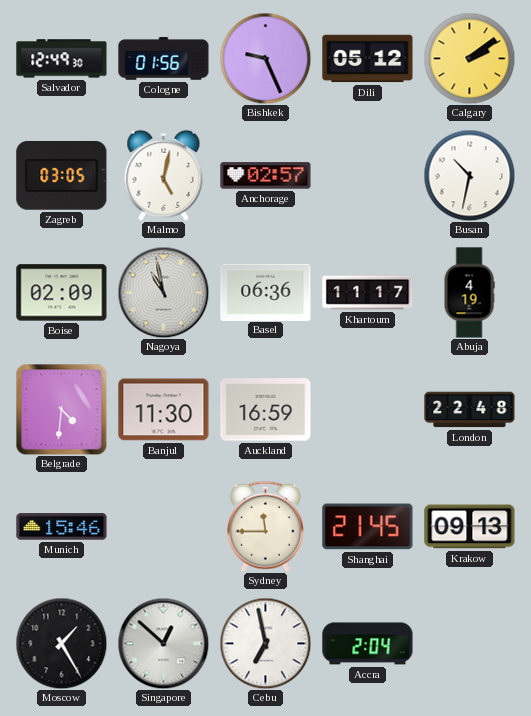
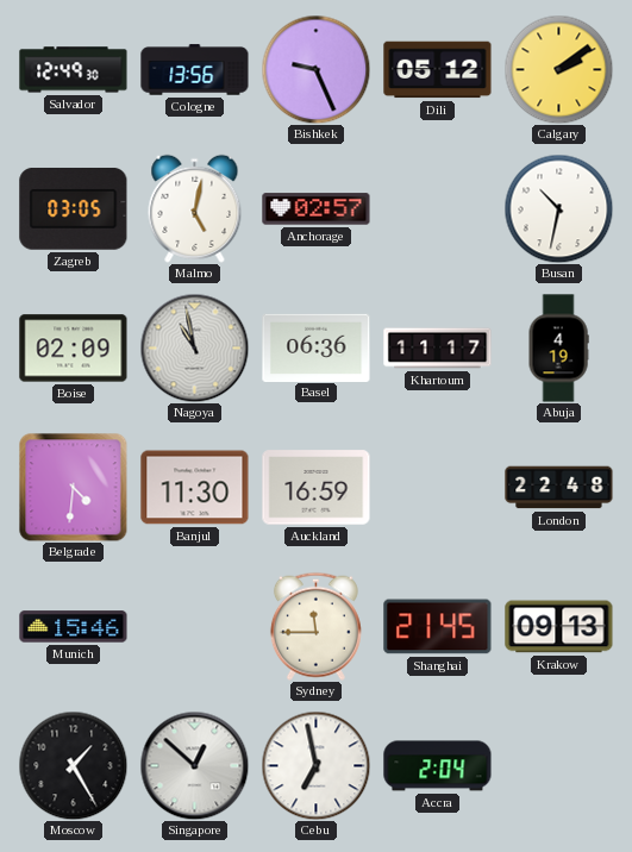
Cologne: 01:56 -> 13:56 (195, 70)
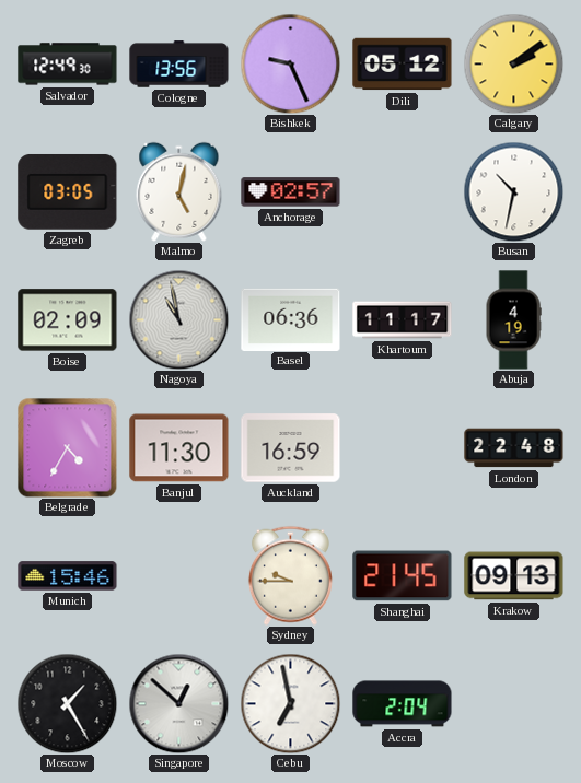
Belgrade: 4:31 -> 4:35 (67, 447)
Sydney: 11:45 -> 9:45 (290, 575)
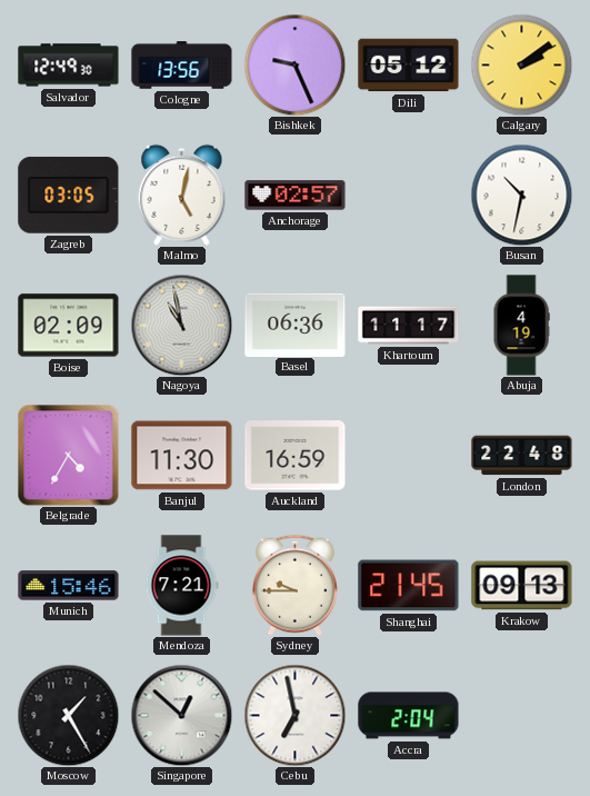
Mendoza: none -> 7:21 (181, 586)
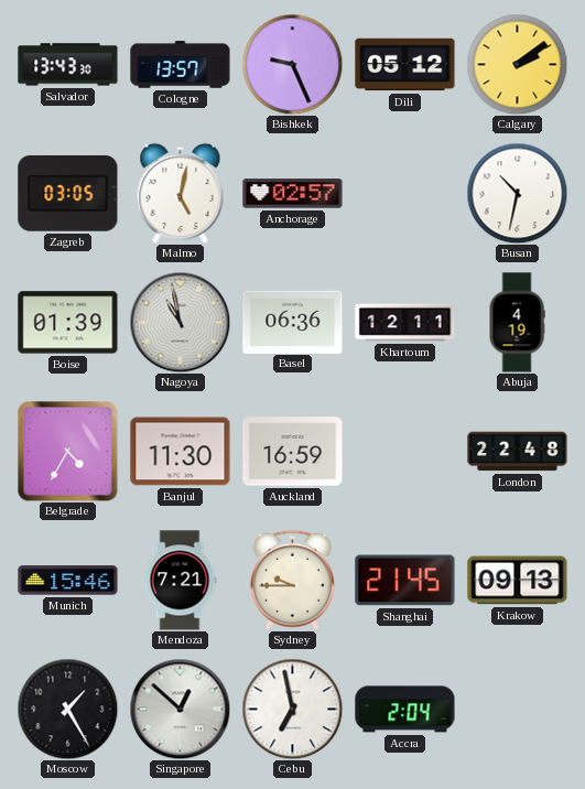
Salvador: 12:49 -> 13:43 (68, 65)
Cologne: 13:56 -> 13:57 (181, 65)
Boise: 02:09 -> 01:39 (68, 323)
Khartoum: 11:17 -> 12:11 (405, 323)
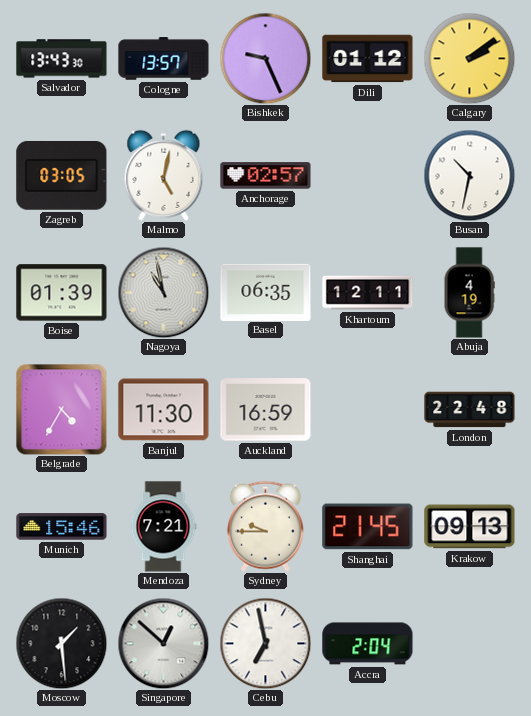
Dili: 05:12 -> 01:12 (368, 59)
Basel: 06:36 -> 06:35 (266, 292)
Moscow: 1:25 -> 1:29 (61, 643)
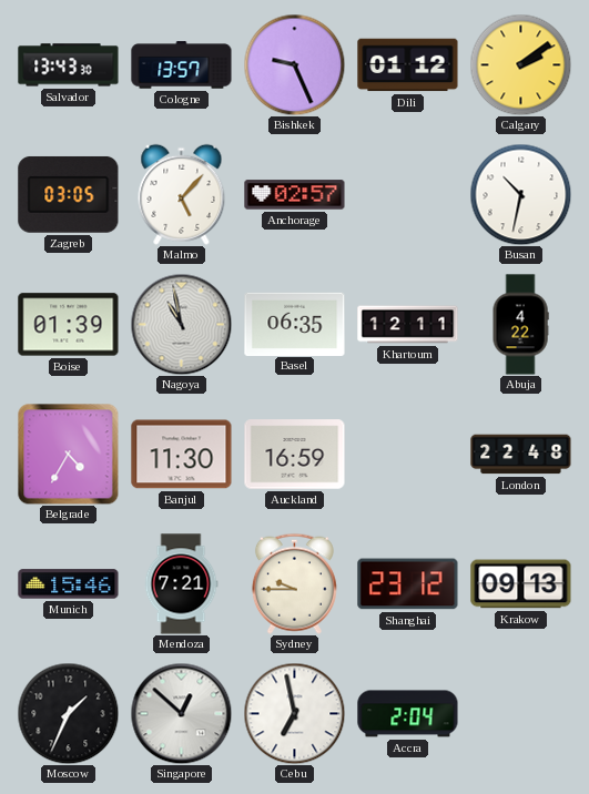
Malmo: 5:02 -> 5:07 (182, 194)
Abuja: 4:19 -> 4:22 (520, 325)
Shanghai: 21:45 -> 23:12 (408, 584)
Moscow: 1:29 -> 1:34 (68, 713)
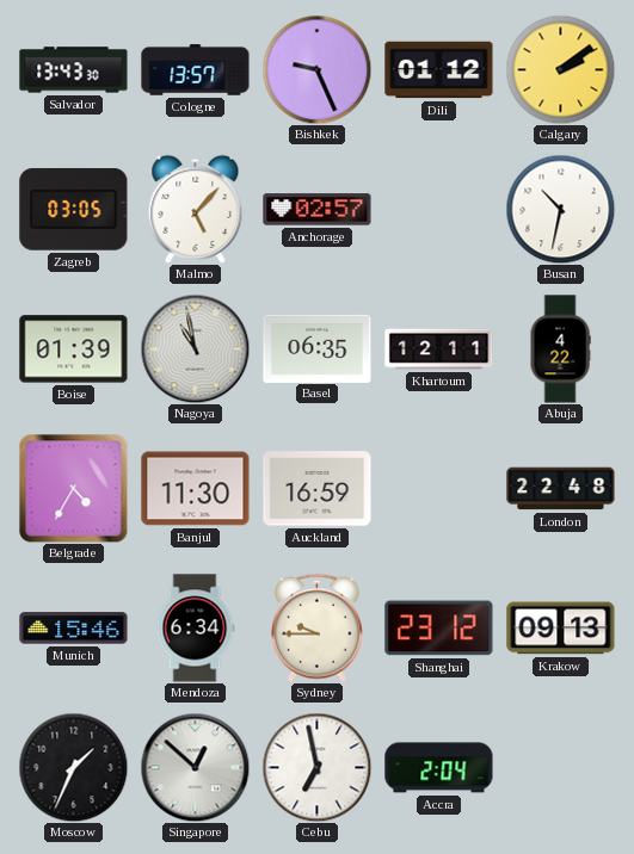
Mendoza: 7:21 -> 6:34 (195, 629)
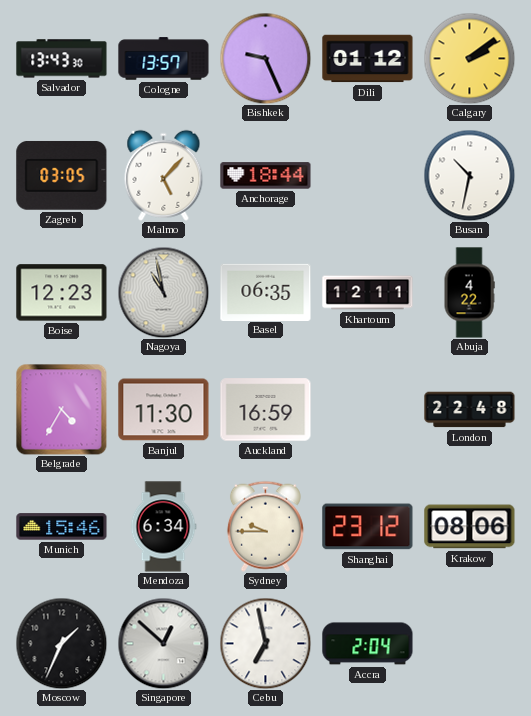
Anchorage: 02:57 -> 18:44 (266, 176)
Boise: 01:39 -> 12:23 (62, 293)
Krakow: 09:13 -> 08:06 (470, 527)
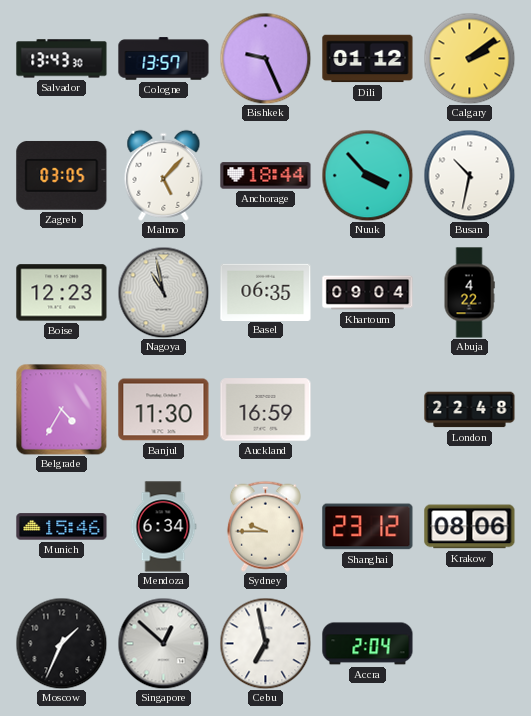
Nuuk: none -> 3:53 (367, 175)
Khartoum: 12:11 -> 09:04 (368, 293)
